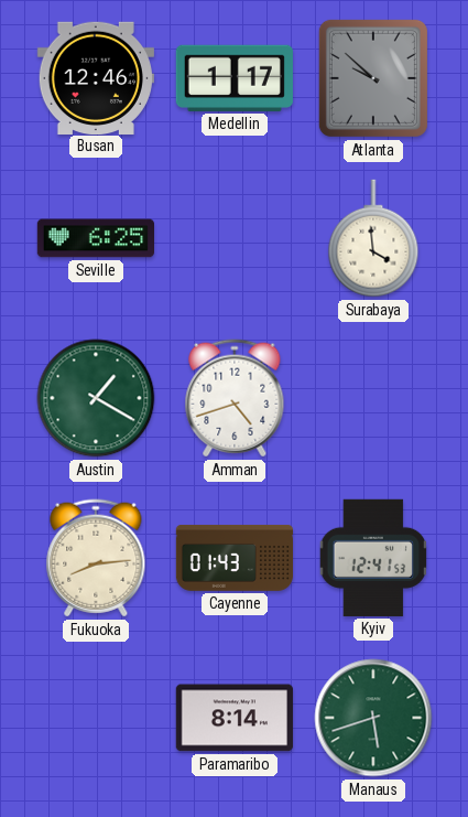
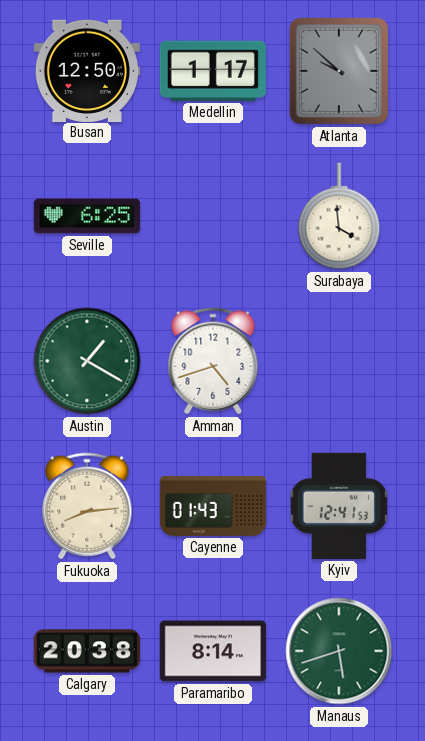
Busan: 12:46 -> 12:50 (87, 70)
Calgary: none -> 20:38 (87, 651)
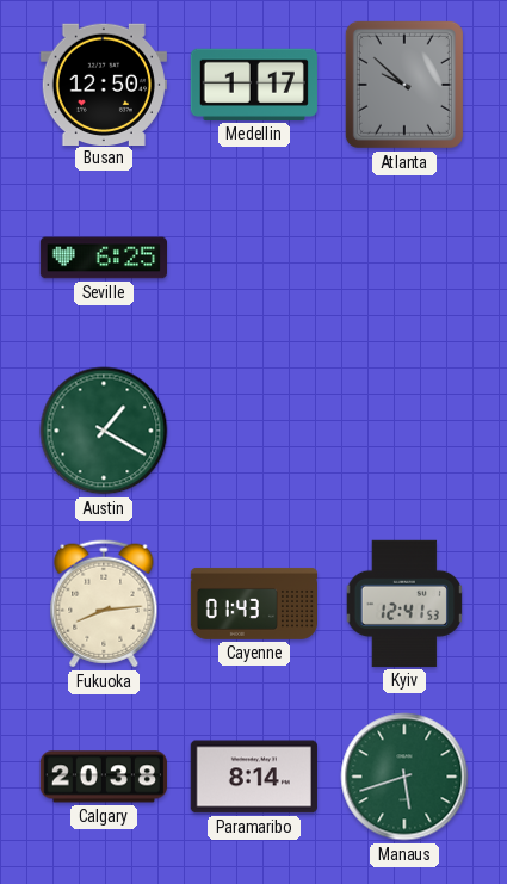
Surabaya: 3:59 -> none (339, 216)
Amman: 4:42 -> none (213, 361)
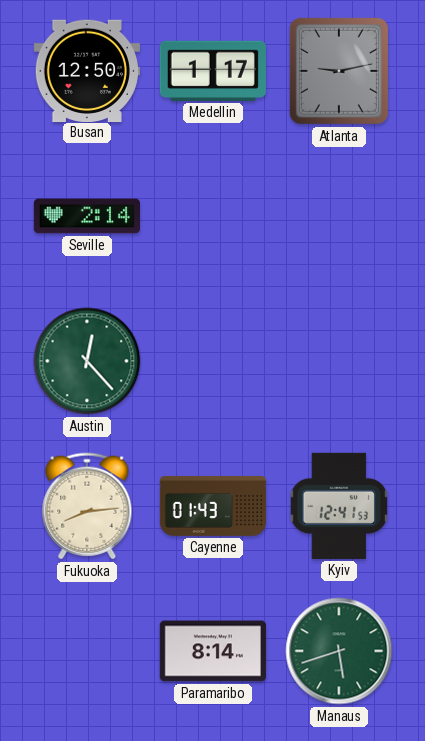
Atlanta: 9:52 -> 9:13 (339, 71)
Seville: 6:25 -> 2:14 (86, 216)
Austin: 1:20 -> 12:23 (87, 361)
Calgary: 20:38 -> none (104, 777)
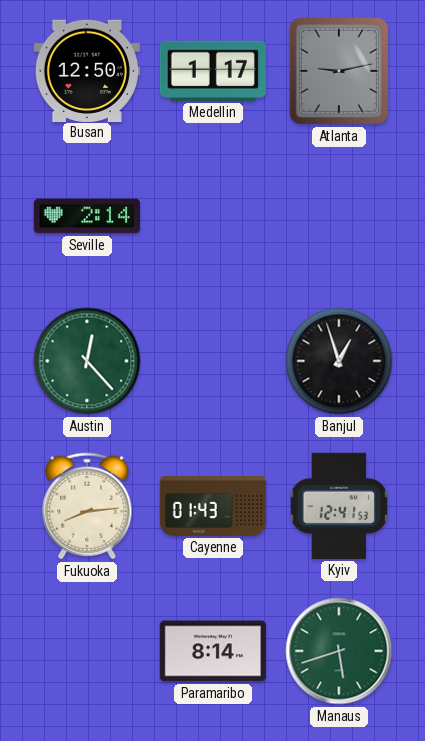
Banjul: none -> 12:57 (339, 361)
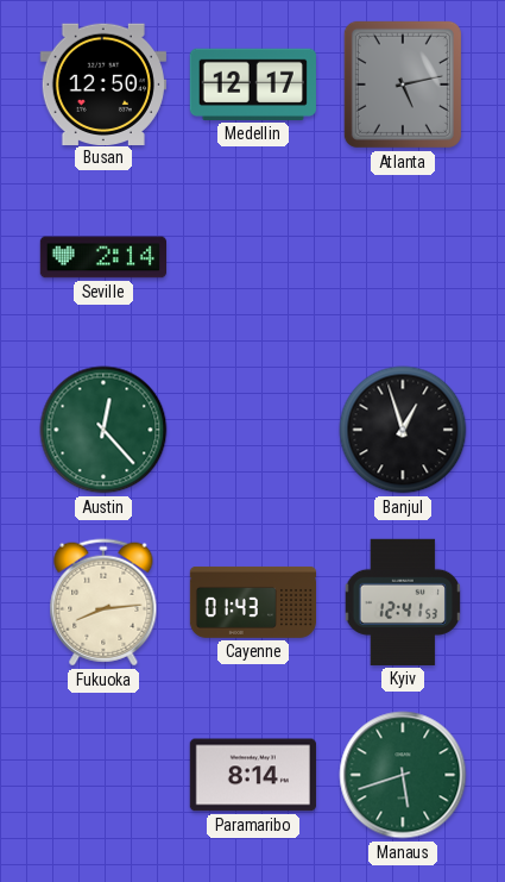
Medellin: 1:17 -> 12:17 (253, 85)
Atlanta: 9:13 -> 5:13 (403, 85)
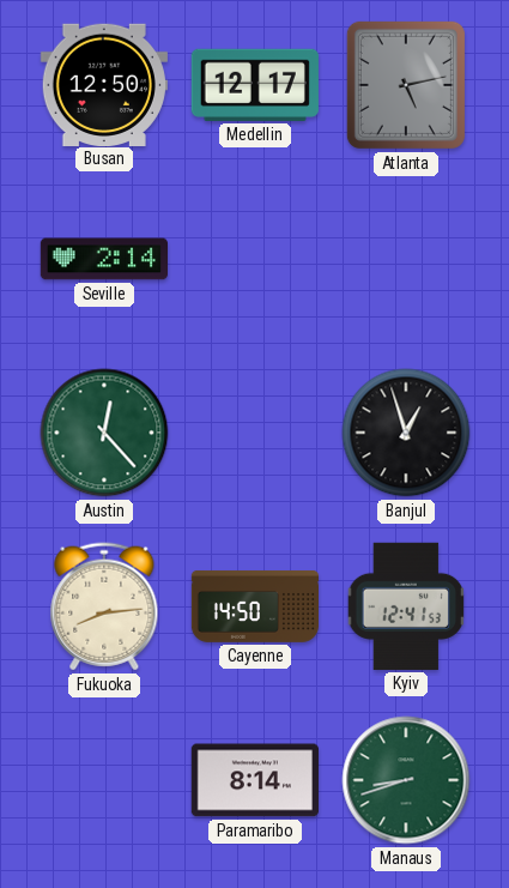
Cayenne: 01:43 -> 14:50 (254, 606)
Manaus: 5:42 -> 8:42 (406, 780)
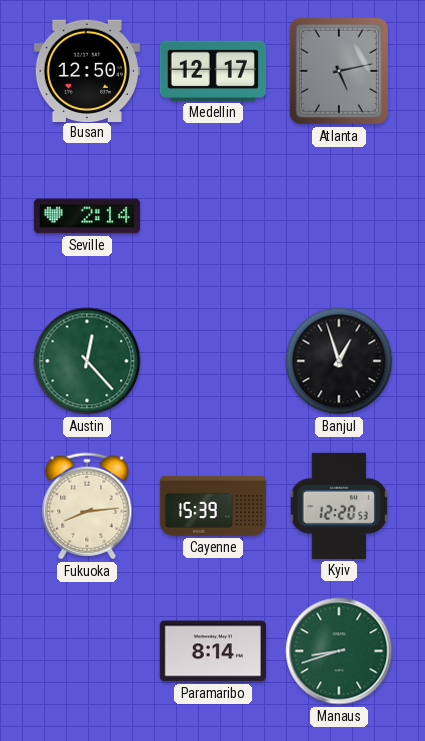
Cayenne: 14:50 -> 15:39 (212, 506)
Kyiv: 12:41 -> 12:20 (339, 506)
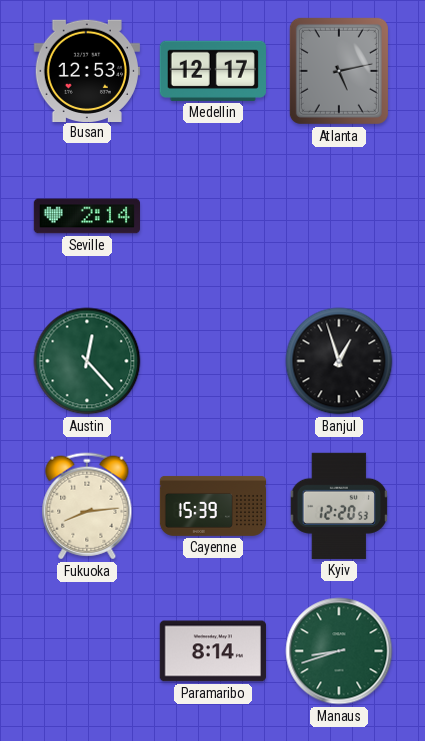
Busan: 12:50 -> 12:53 (87, 70)
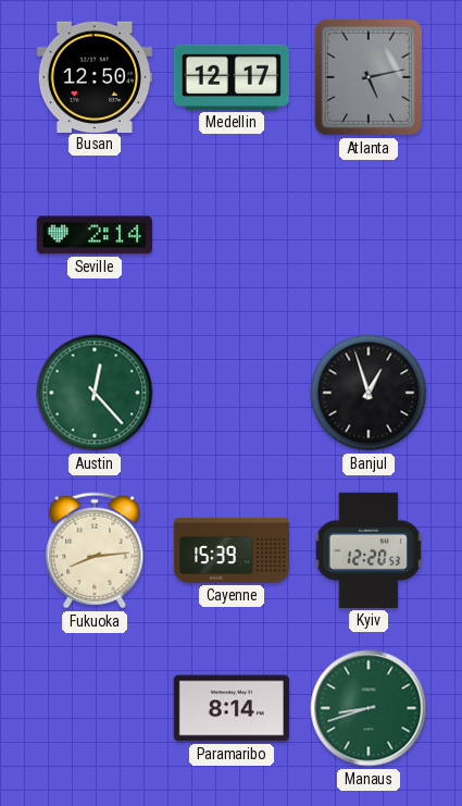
Busan: 12:53 -> 12:50 (95, 76)
